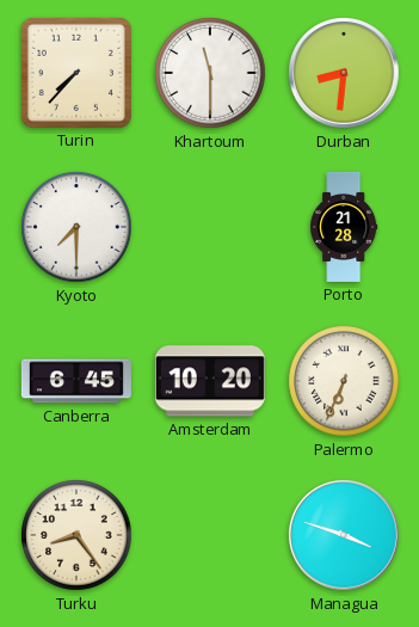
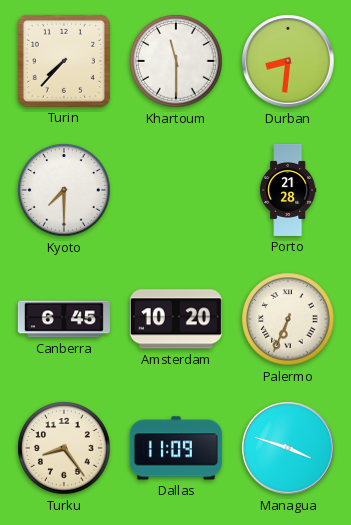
Dallas: none -> 11:09 (176, 448)
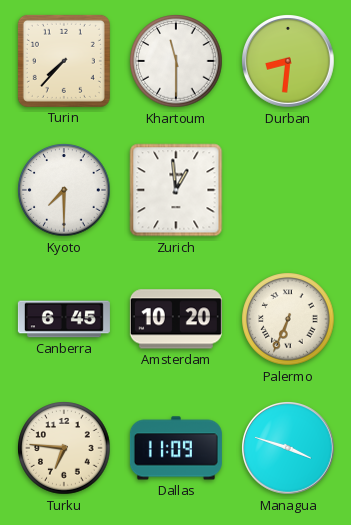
Zurich: none -> 12:59 (176, 190)
Porto: 21:28 -> none (288, 190)
Turku: 8:24 -> 6:46 (64, 448)
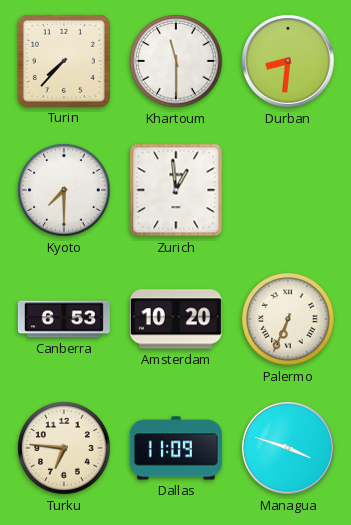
Canberra: 6:45 -> 6:53 (64, 319)
